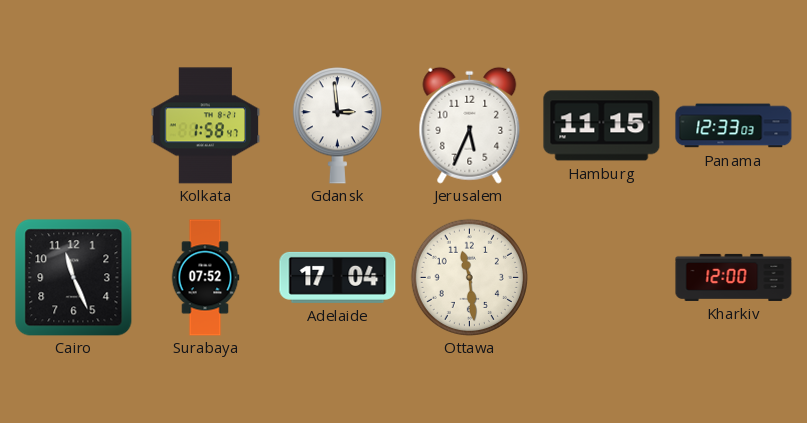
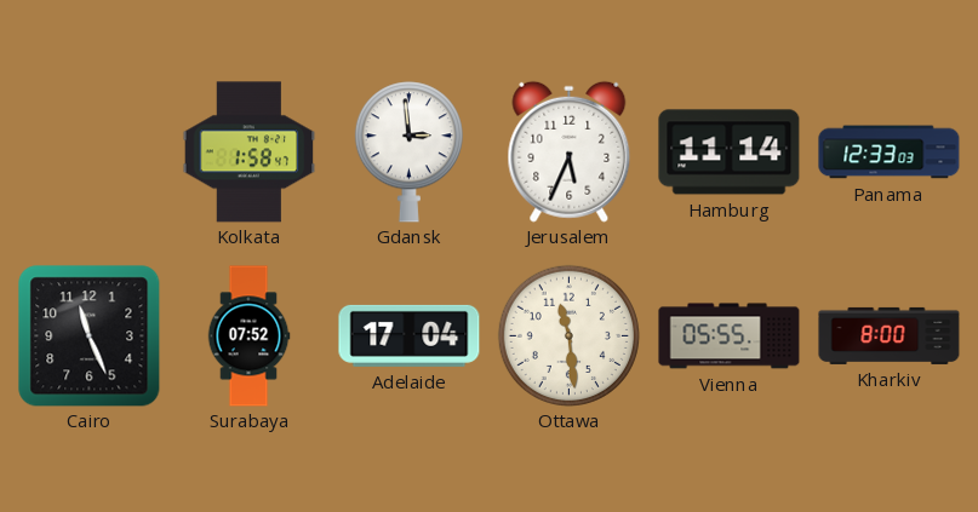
Hamburg: 11:15 -> 11:14 (730, 153)
Vienna: none -> 05:55 (730, 336)
Kharkiv: 12:00 -> 8:00 (890, 335)
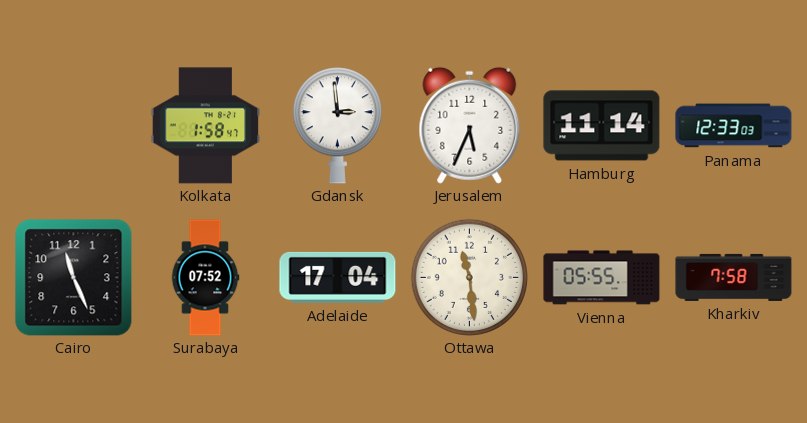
Kharkiv: 8:00 -> 7:58 (734, 277)
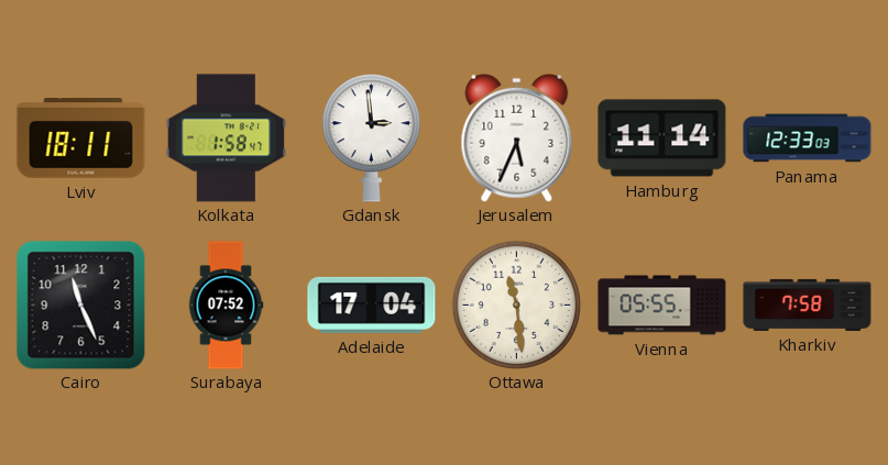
Lviv: none -> 18:11 (81, 139)
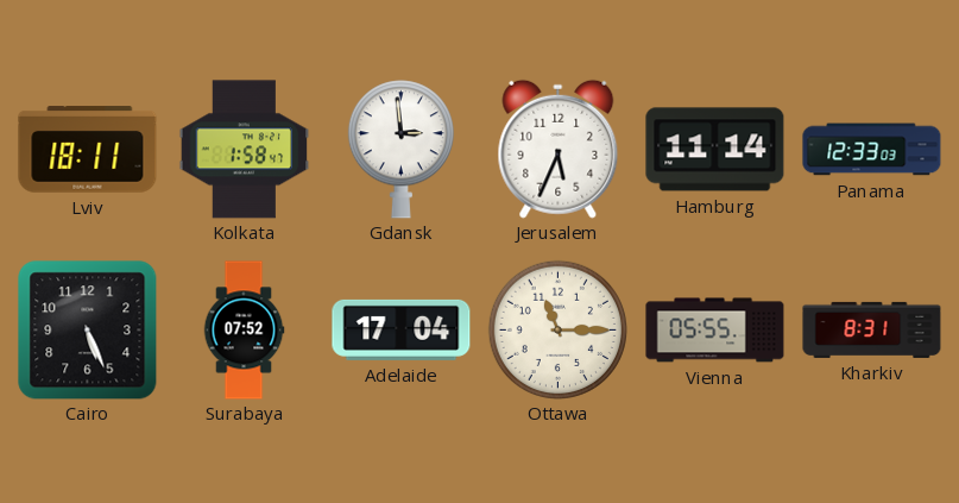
Cairo: 11:26 -> 5:26 (88, 331)
Ottawa: 11:29 -> 11:15 (557, 329)
Kharkiv: 7:58 -> 8:31 (872, 329)
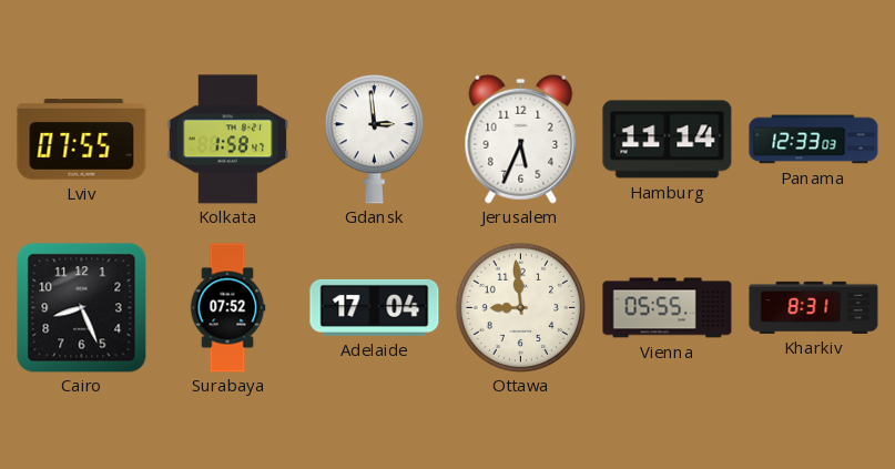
Lviv: 18:11 -> 07:55 (82, 140)
Cairo: 5:26 -> 8:26 (82, 308)
Ottawa: 11:15 -> 8:59 (520, 307)
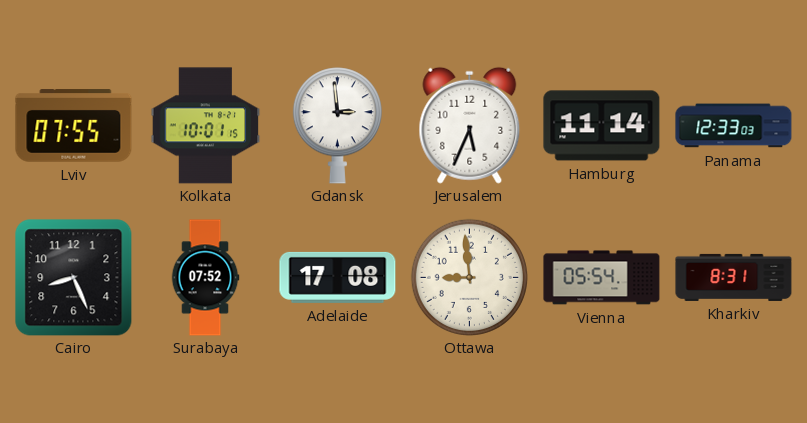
Kolkata: 1:58 -> 10:01 (206, 126)
Adelaide: 17:04 -> 17:08 (338, 277)
Vienna: 05:55 -> 05:54 (602, 278)
